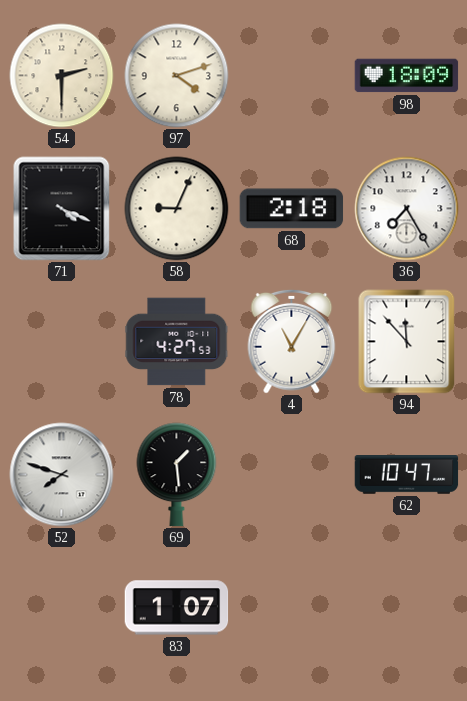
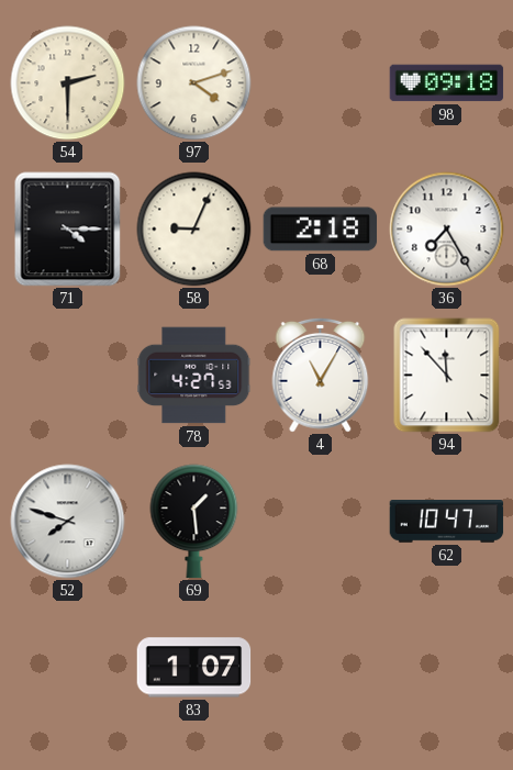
98: 18:09 -> 09:18 (447, 83)
71: 4:19 -> 4:15 (68, 230)
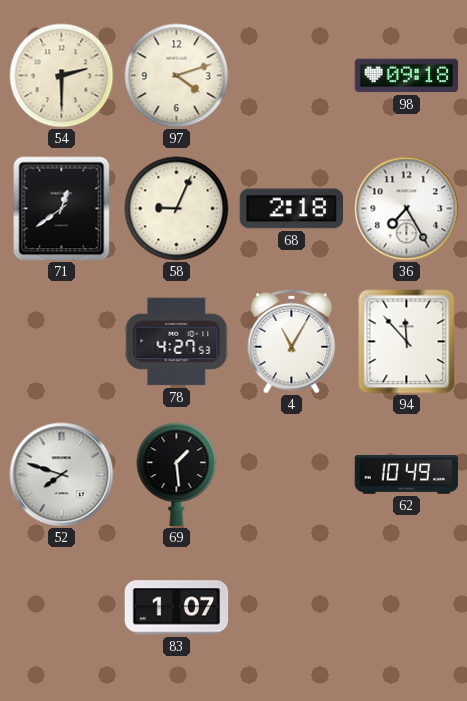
71: 4:15 -> 12:39 (62, 209)
62: 10:47 -> 10:49 (407, 475)
